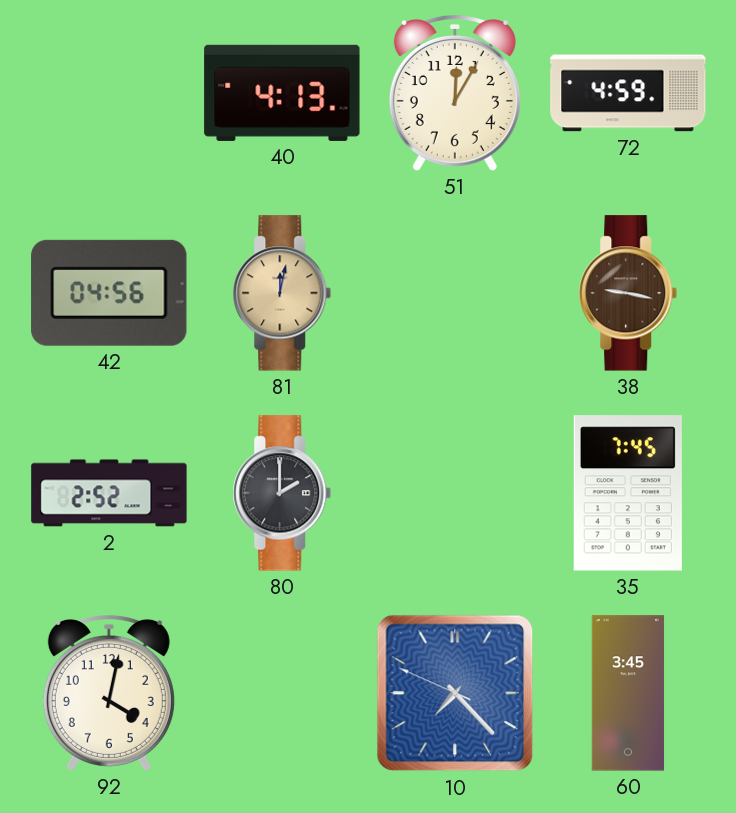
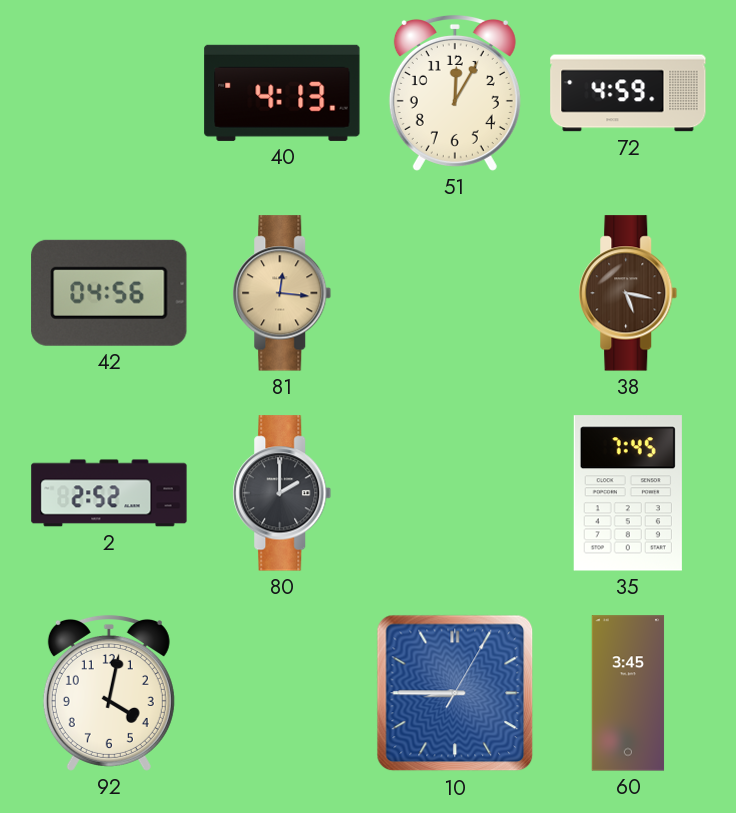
81: 12:02 -> 12:16 (282, 293)
38: 9:17 -> 5:17 (628, 293)
10: 7:22 -> 8:45 (455, 693)
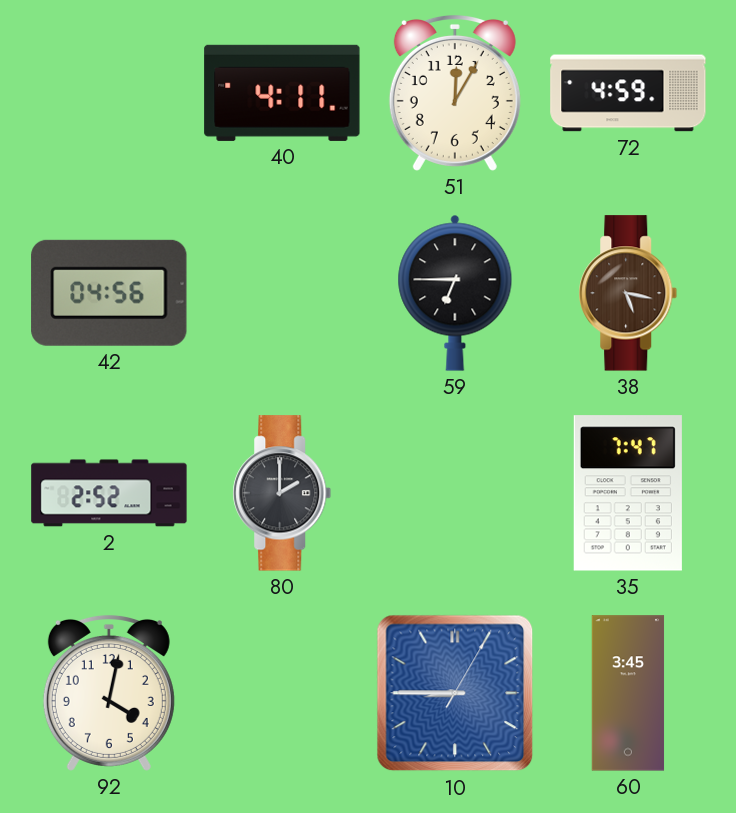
40: 4:13 -> 4:11 (282, 93)
81: 12:16 -> none (282, 293)
59: none -> 6:45 (455, 293)
35: 7:45 -> 7:47 (628, 493)
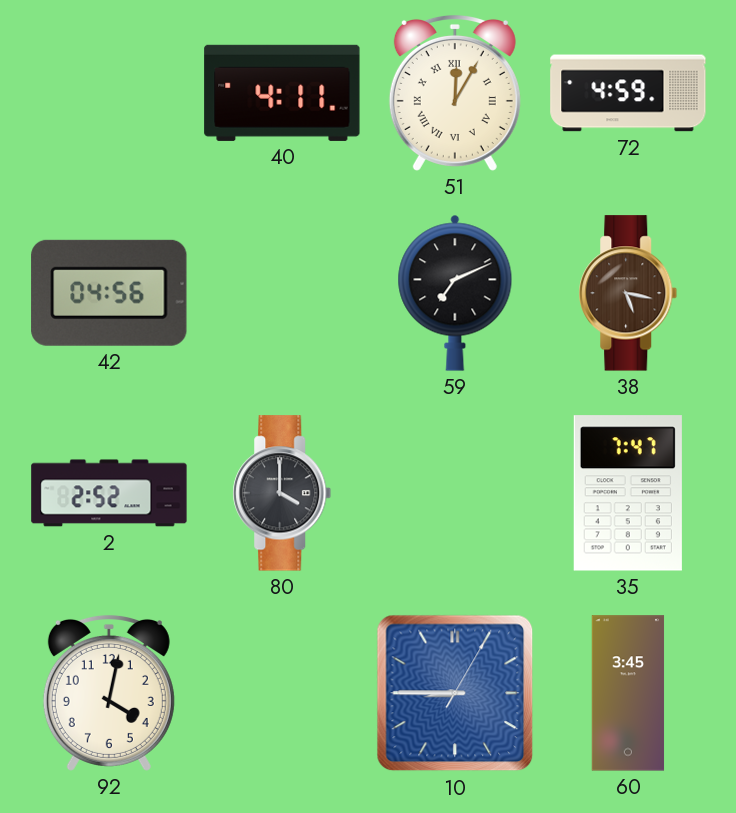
51 numerals: Arabic -> Roman (455, 93)
59: 6:45 -> 7:11 (455, 293)
80: 2:00 -> 4:00 (282, 493)
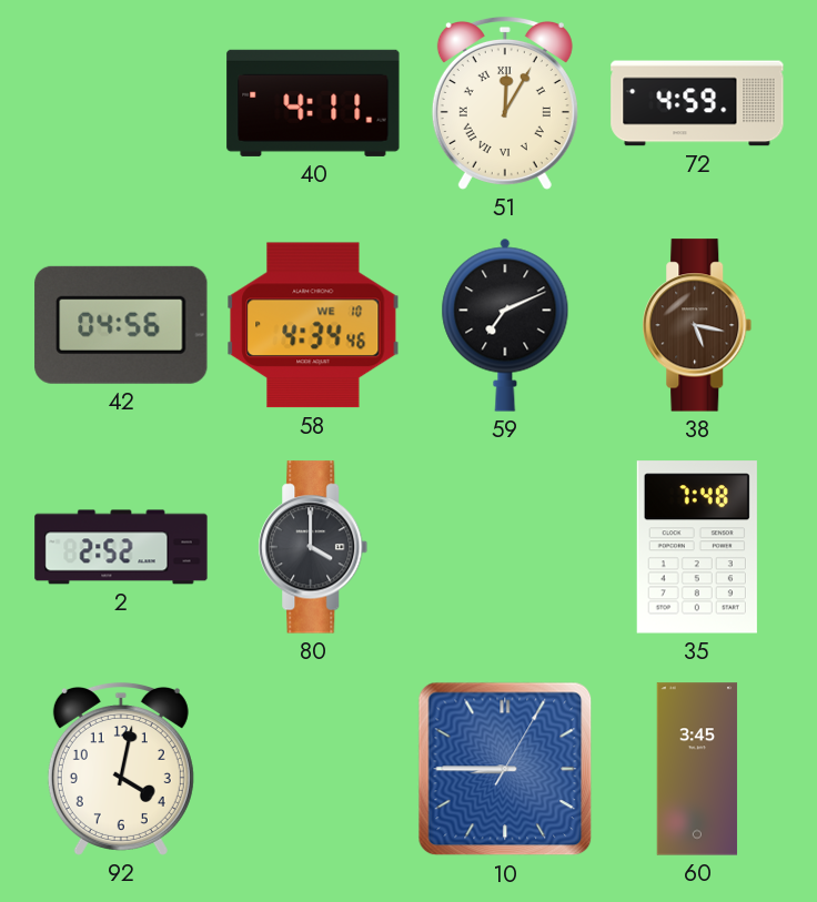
58: none -> 4:34 (313, 325)
35: 7:47 -> 7:48 (697, 547)
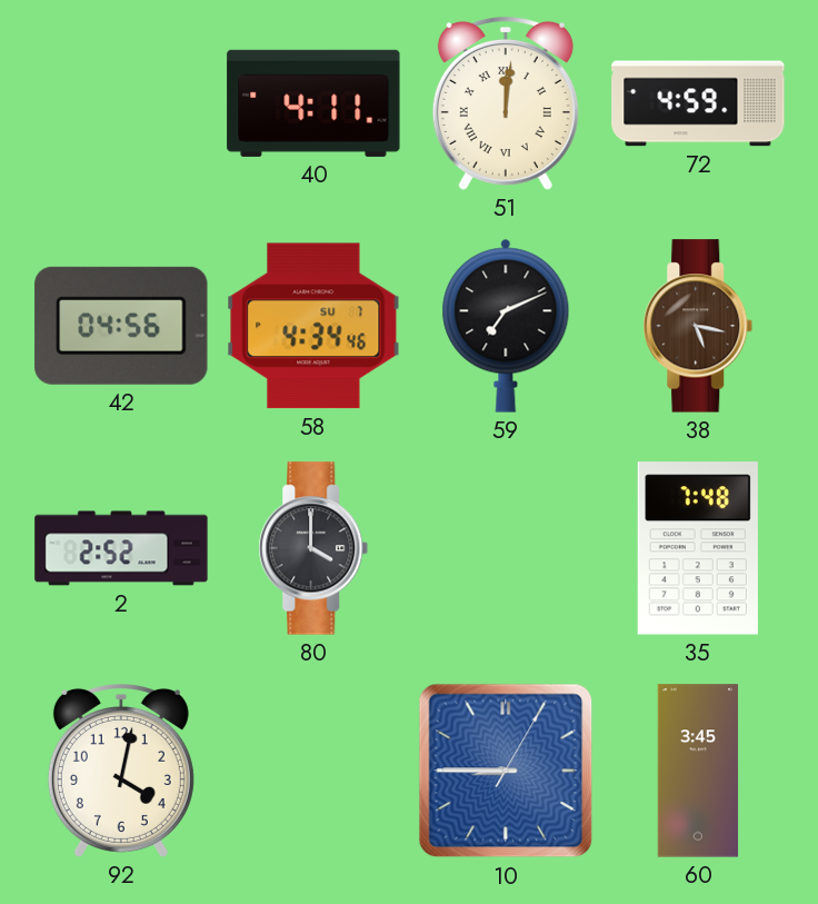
51: 12:05 -> 12:01 (506, 103)
58 date: WE 10 -> SU 7 (313, 326)
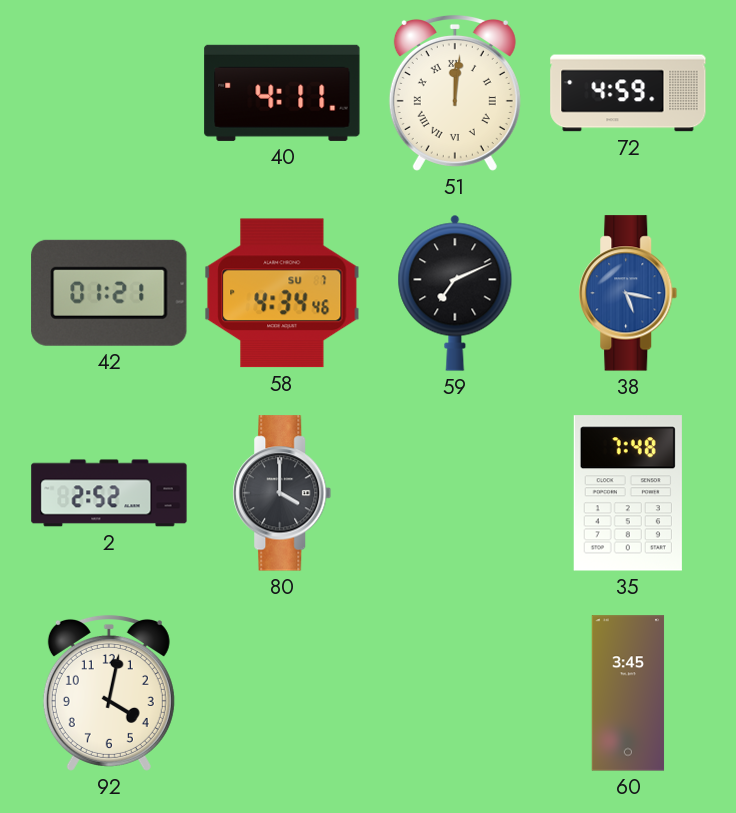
42: 04:56 -> 01:21 (109, 293)
38 dial: brown -> blue (628, 293)
10: 8:45 -> none (506, 771)
